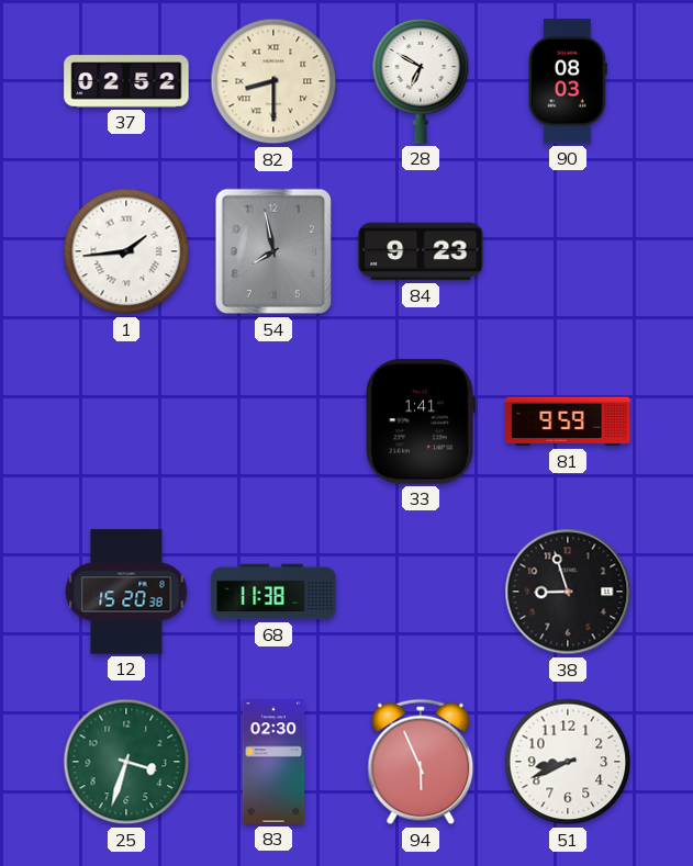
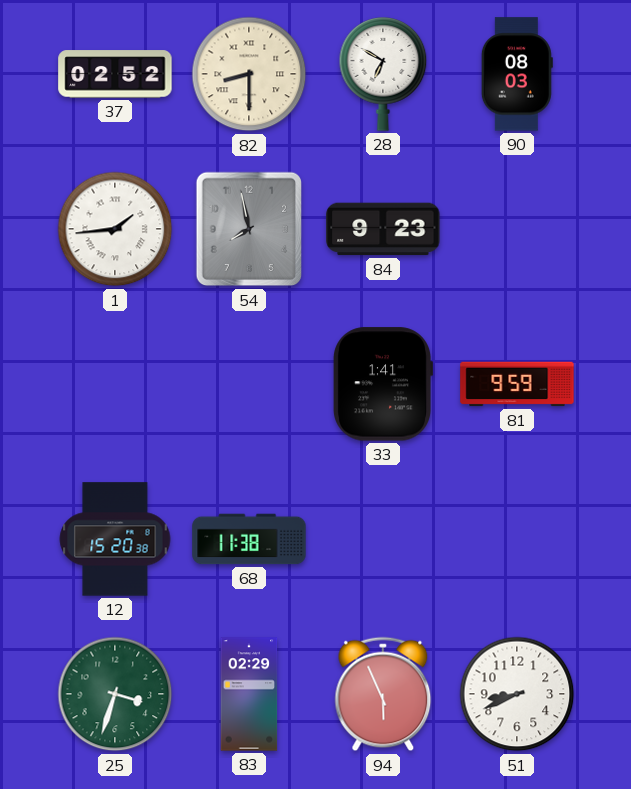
38: 8:57 -> none (568, 592)
83: 02:30 -> 02:29 (249, 694)
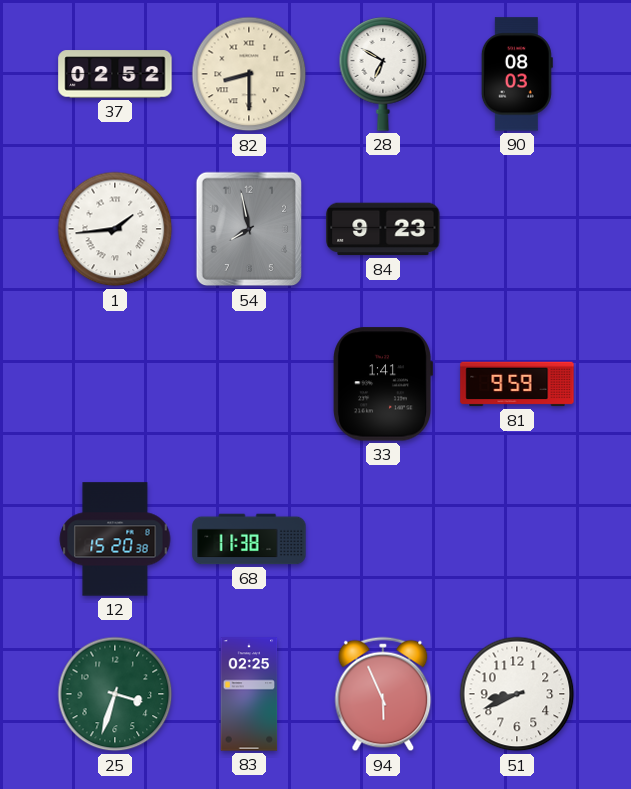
83: 02:29 -> 02:25 (249, 694)
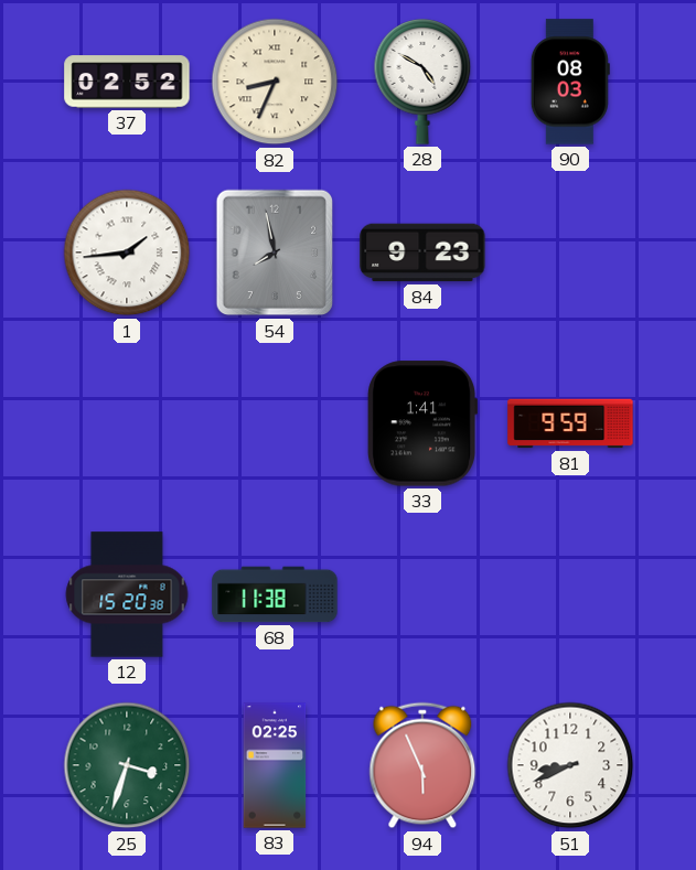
82: 8:30 -> 8:34 (275, 82)
28: 6:50 -> 4:50 (422, 82)
